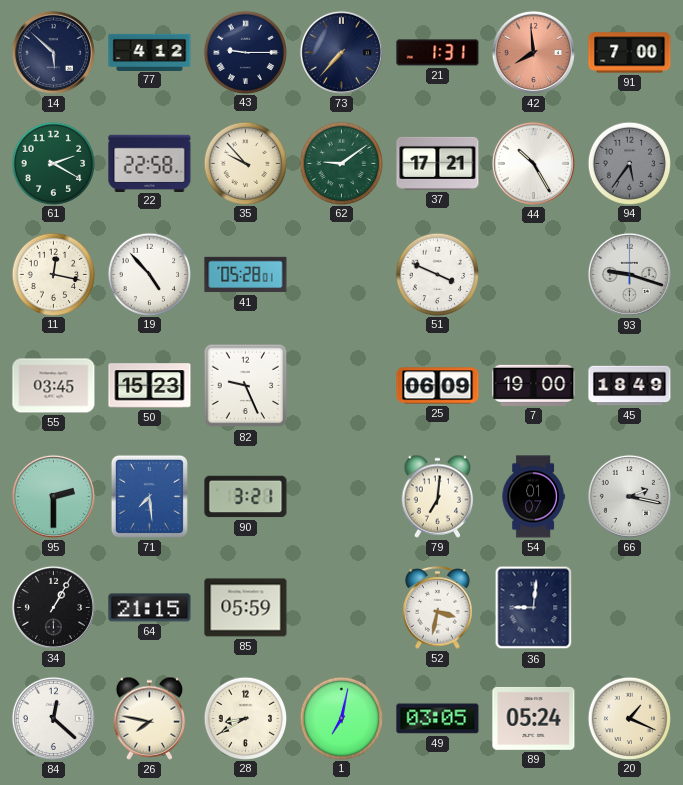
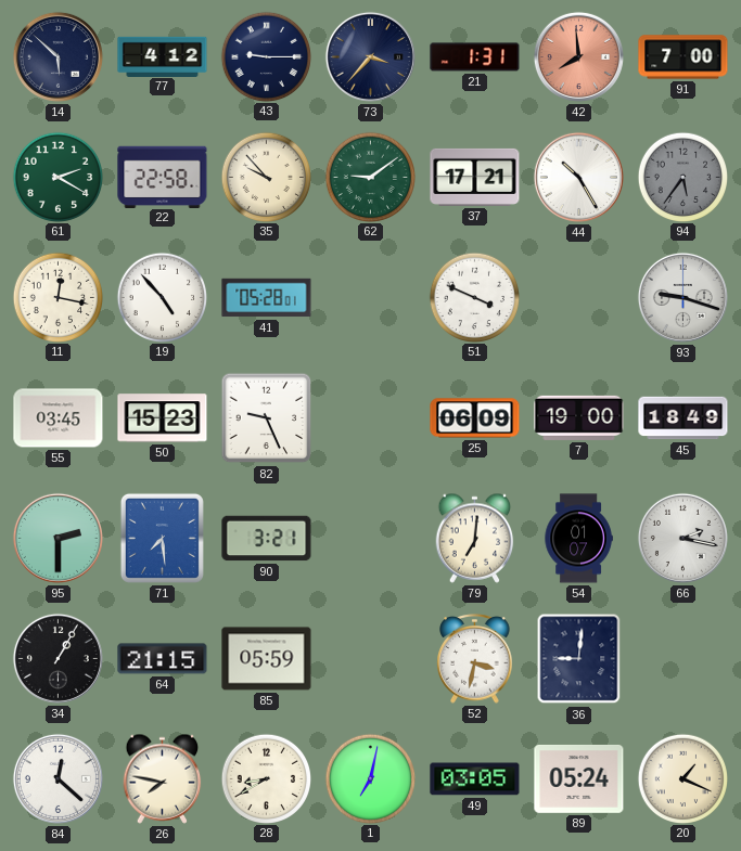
73: 7:37 -> 3:37 (370, 56)
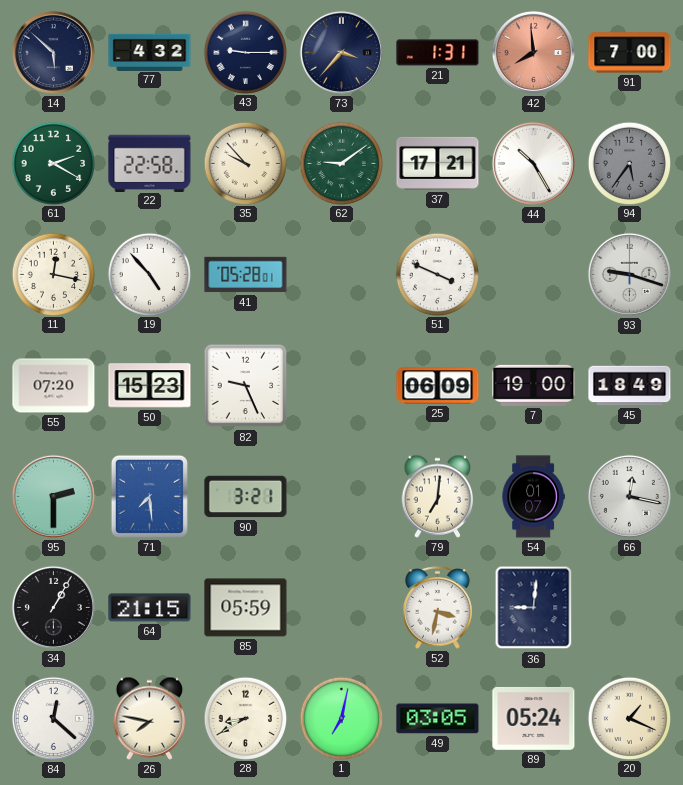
77: 4:12 -> 4:32 (150, 52)
55: 03:45 -> 07:20 (54, 386)
66: 2:17 -> 12:17 (629, 496)
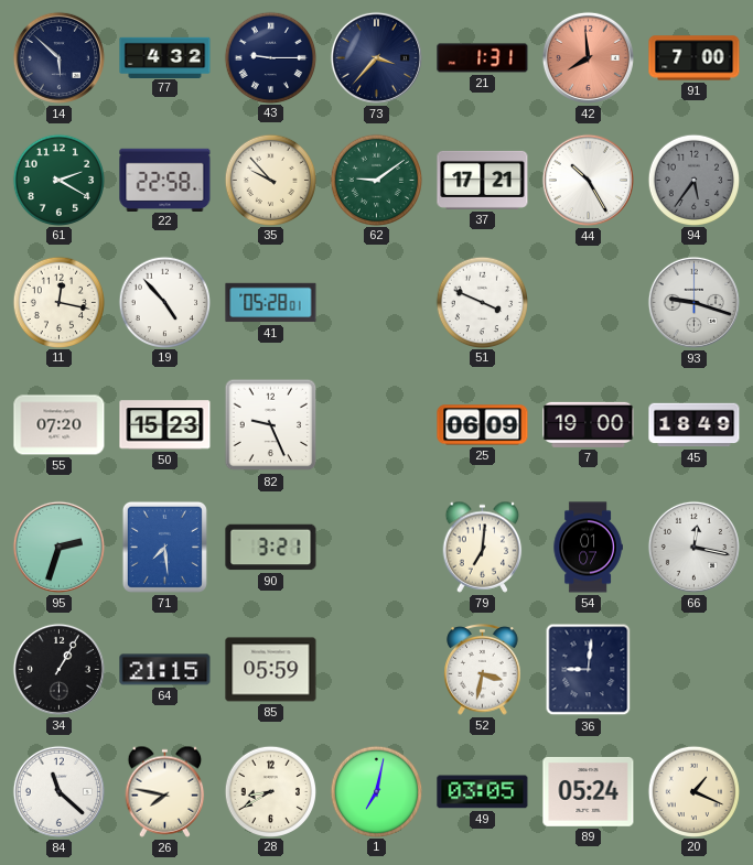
95: 2:30 -> 2:33 (58, 547)
84: 12:22 -> 11:22 (58, 791)
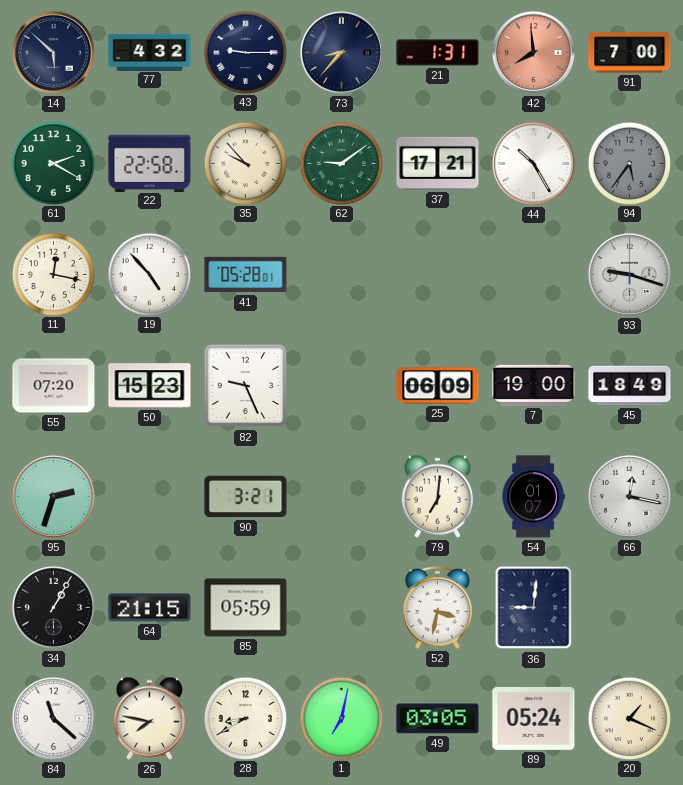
73: 3:37 -> 8:37 (341, 52)
51: 3:49 -> none (482, 302)
71: 7:29 -> none (164, 547)
